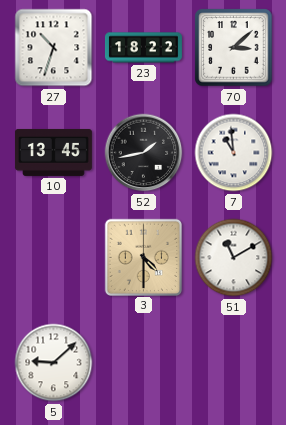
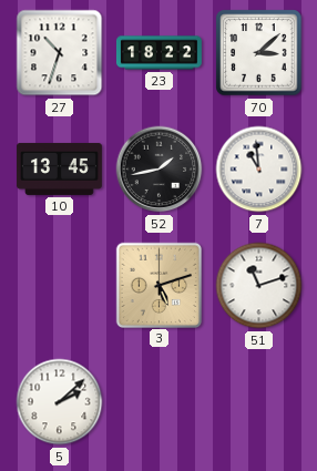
3: 4:30 -> 5:12 (158, 285)
51: 11:10 -> 11:12 (259, 286)
5: 9:08 -> 2:08 (60, 402)
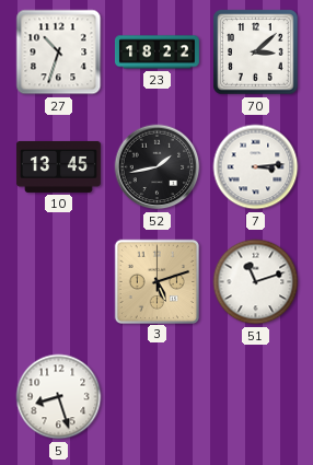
7: 10:59 -> 3:14 (256, 167)
5: 2:08 -> 8:27 (59, 397)
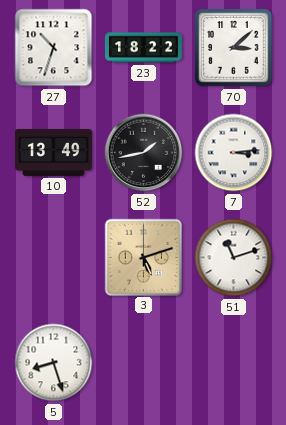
10: 13:45 -> 13:49 (53, 152)
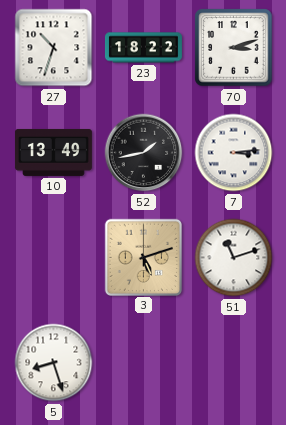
70: 3:08 -> 3:12 (234, 48)
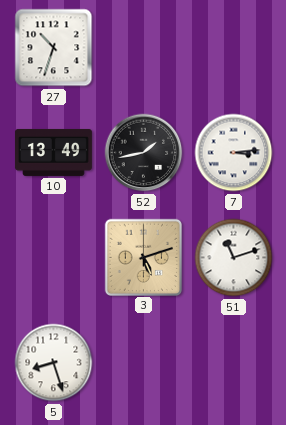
23: 18:22 -> none (144, 48)
70: 3:12 -> none (234, 48)
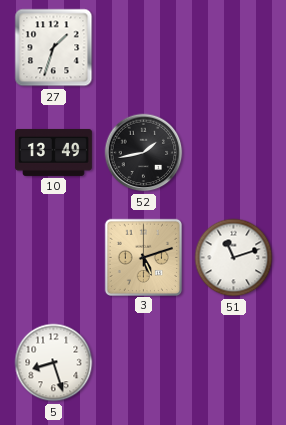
27: 10:33 -> 1:33 (54, 48)
7: 3:14 -> none (234, 153)
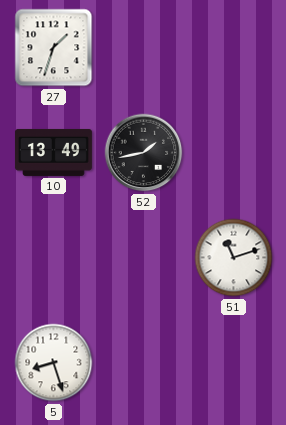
3: 5:12 -> none (143, 257)
